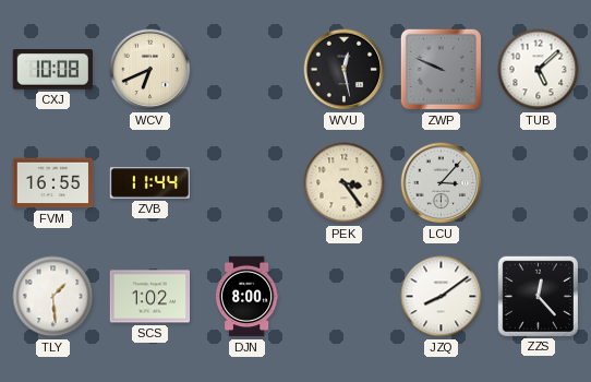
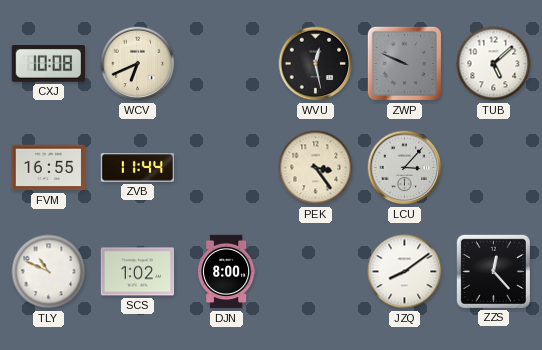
TLY: 1:29 -> 10:49 (49, 272)
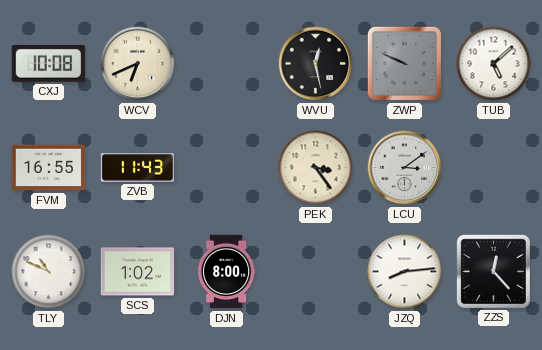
ZVB: 11:44 -> 11:43 (138, 168)
LCU: 3:07 -> 3:09 (405, 168)
JZQ: 8:09 -> 8:14 (405, 272)
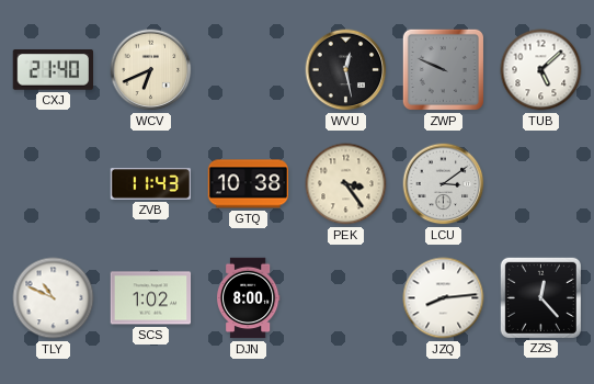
CXJ: 10:08 -> 21:40 (53, 70)
FVM: 16:55 -> none (49, 168)
GTQ: none -> 10:38 (249, 184)
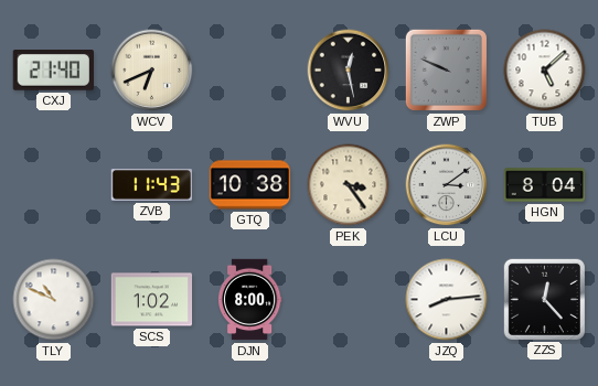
HGN: none -> 8:04 (545, 185)
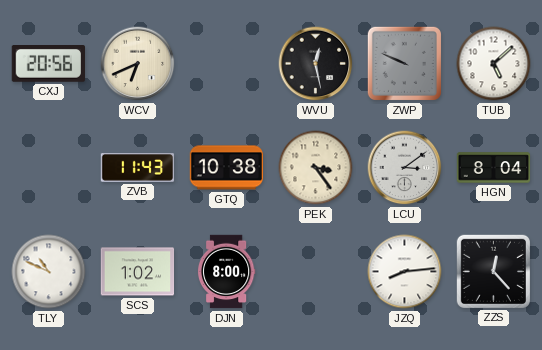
CXJ: 21:40 -> 20:56 (48, 64)
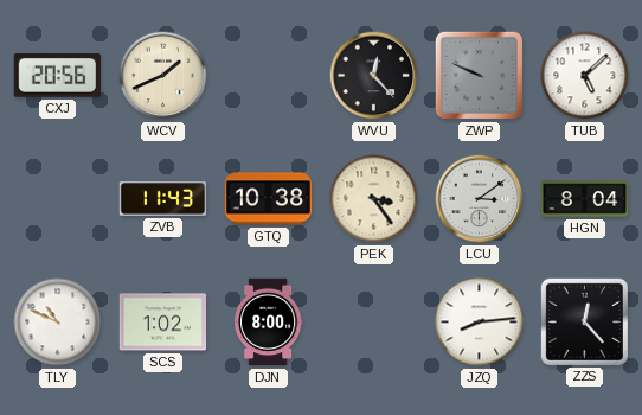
WCV: 6:41 -> 1:41 (163, 76)
WVU: 12:28 -> 12:23 (374, 76)
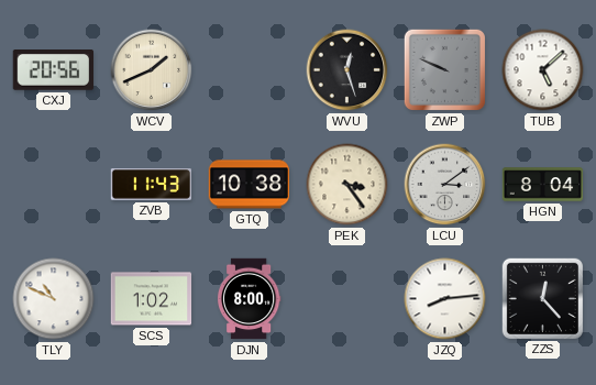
WVU: 12:23 -> 12:27 (347, 70)
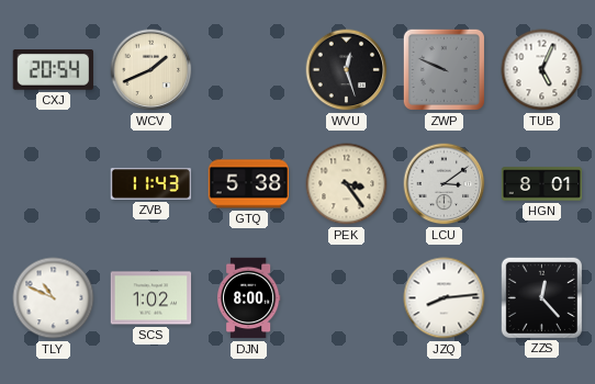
CXJ: 20:56 -> 20:54 (53, 70)
TUB: 5:08 -> 5:04 (542, 70)
GTQ: 10:38 -> 5:38 (249, 184)
HGN: 8:04 -> 8:01 (542, 184)
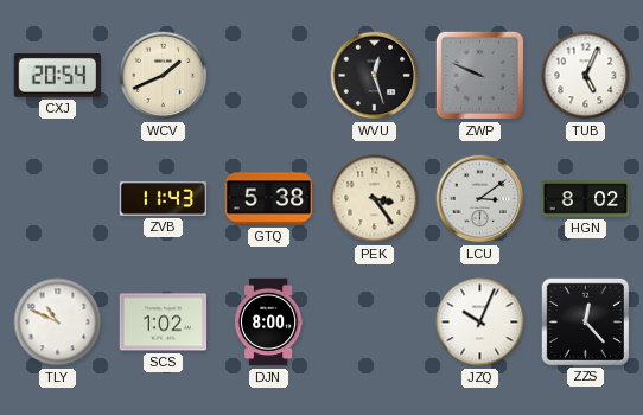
HGN: 8:01 -> 8:02 (586, 199)
JZQ: 8:14 -> 10:04 (480, 323)
